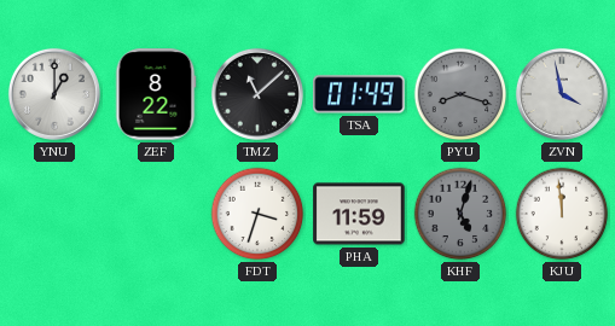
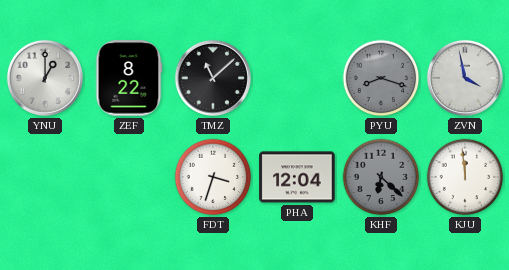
TSA: 01:49 -> none (359, 94)
PHA: 11:59 -> 12:04 (297, 177)
KHF: 5:03 -> 6:22 (381, 177)
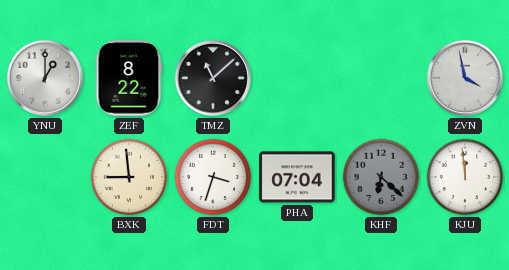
PYU: 8:18 -> none (381, 78)
BXK: none -> 8:59 (129, 177)
PHA: 12:04 -> 07:04 (297, 177)
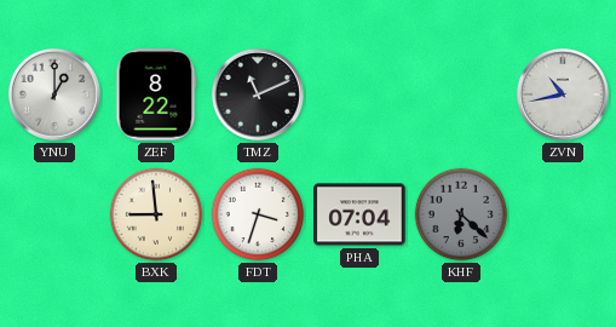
TMZ: 11:08 -> 11:11 (258, 94)
ZVN: 3:58 -> 10:43 (563, 94)
KJU: 11:59 -> none (465, 177)
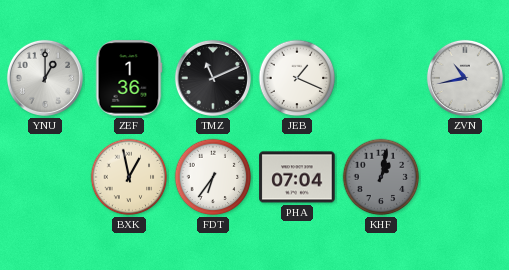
ZEF: 8:22 -> 1:36 (129, 78)
JEB: none -> 1:19 (297, 78)
BXK: 8:59 -> 12:58 (129, 177)
FDT: 3:33 -> 6:36 (213, 177)
KHF: 6:22 -> 1:02 (381, 177)
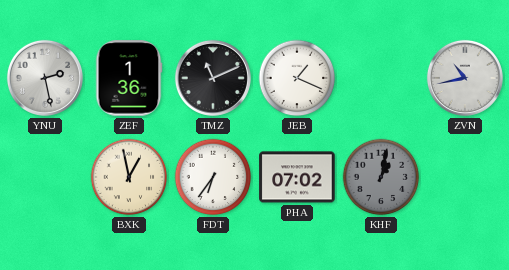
YNU: 1:00 -> 2:28 (45, 78)
PHA: 07:04 -> 07:02 (297, 177)
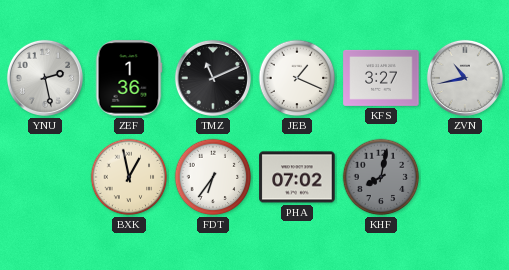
KFS: none -> 3:27 (381, 78)
KHF: 1:02 -> 8:02 (381, 177)
